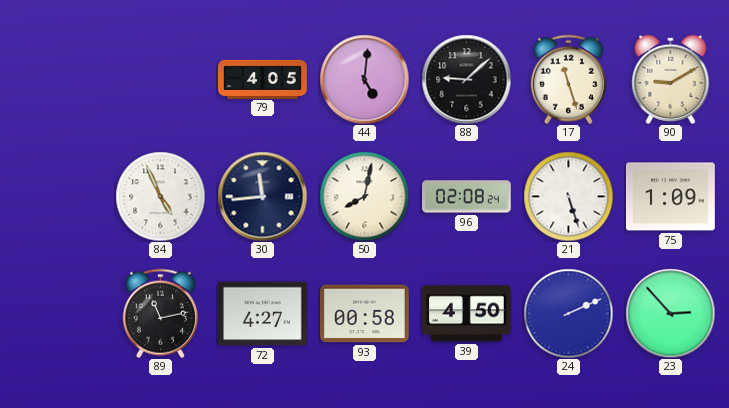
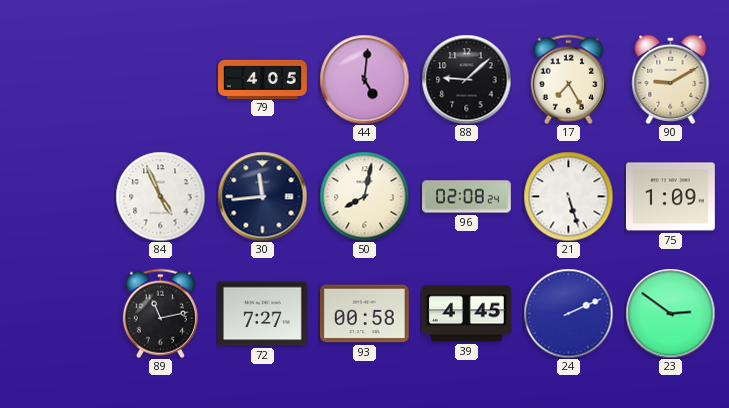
17: 11:27 -> 7:25 (568, 79)
72: 4:27 -> 7:27 (263, 314)
39: 4:50 -> 4:45 (466, 314)
23: 2:53 -> 2:51 (670, 313)
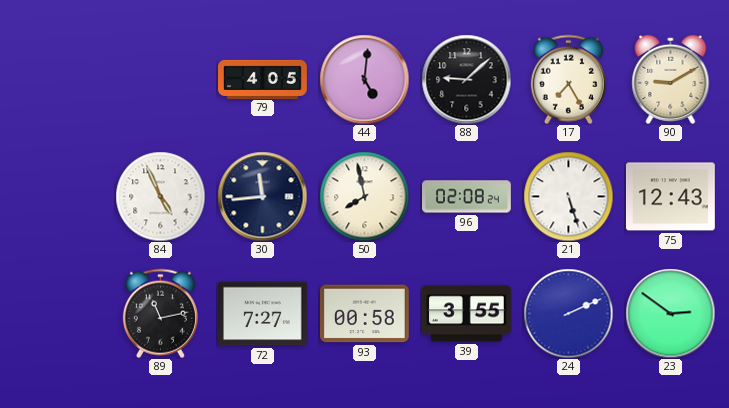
50: 8:02 -> 7:58 (364, 196)
75: 1:09 -> 12:43 (671, 197)
39: 4:45 -> 3:55 (466, 314)
